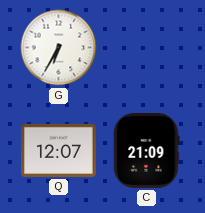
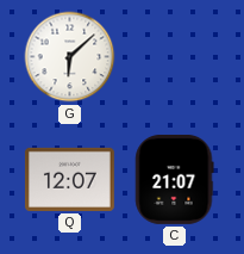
G: 6:35 -> 6:08 (70, 57)
C: 21:09 -> 21:07 (175, 179)
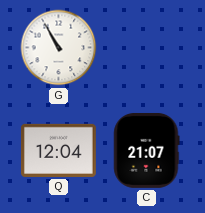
G: 6:08 -> 10:55 (59, 48)
Q: 12:07 -> 12:04 (58, 150)
